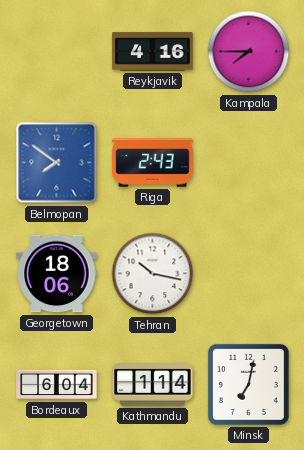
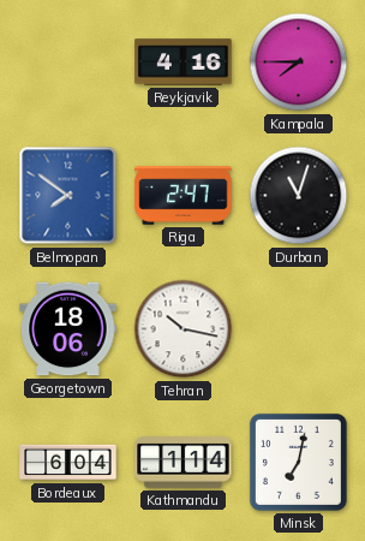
Riga: 2:43 -> 2:47 (184, 196)
Durban: none -> 11:03 (299, 196)
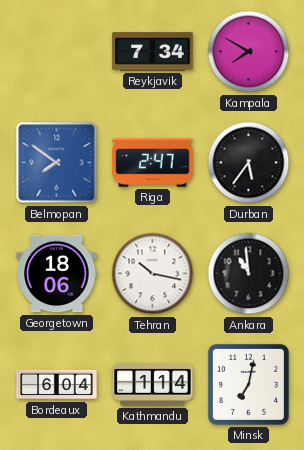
Reykjavik: 4:16 -> 7:34 (153, 52)
Kampala: 7:45 -> 7:50 (249, 52)
Durban: 11:03 -> 5:36 (249, 163)
Ankara: none -> 10:59 (249, 274)
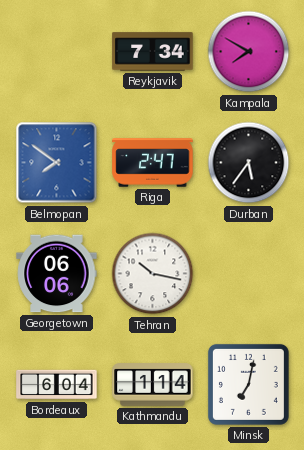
Georgetown: 18:06 -> 06:06 (57, 274)
Ankara: 10:59 -> none (249, 274)
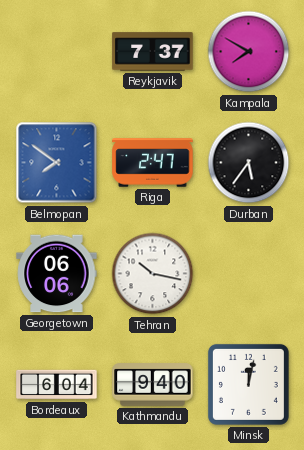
Reykjavik: 7:34 -> 7:37 (153, 52)
Kathmandu: 1:14 -> 9:40 (153, 385)
Minsk: 7:02 -> 12:02 (248, 384)
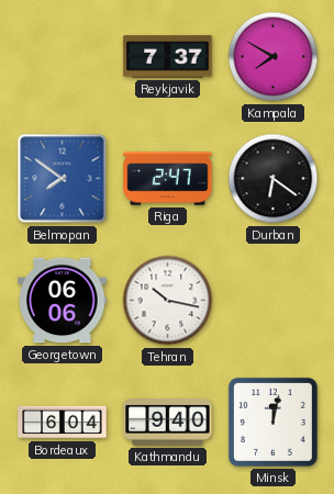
Durban: 5:36 -> 6:21 (274, 179)
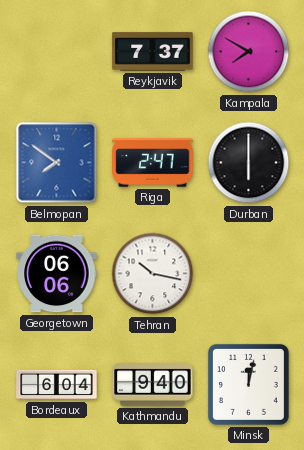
Durban: 6:21 -> 6:00 (249, 163)
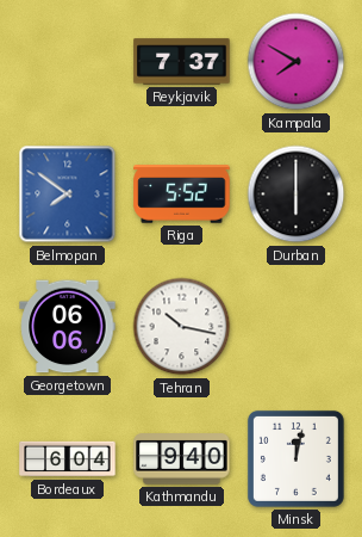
Riga: 2:47 -> 5:52 (182, 195)
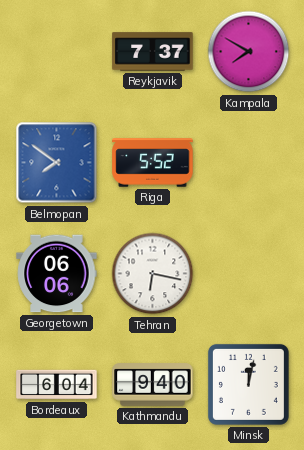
Durban: 6:00 -> none (297, 195)
Tehran: 10:17 -> 6:17 (153, 274)
